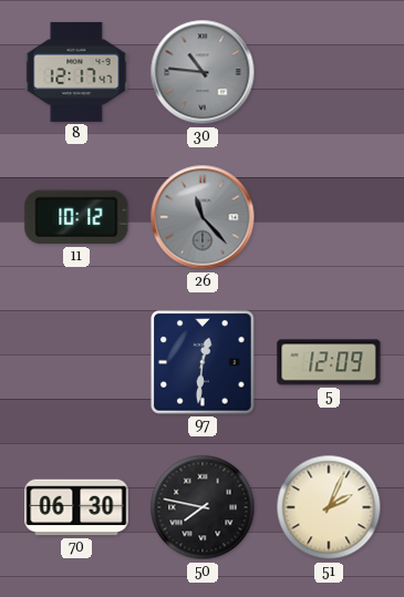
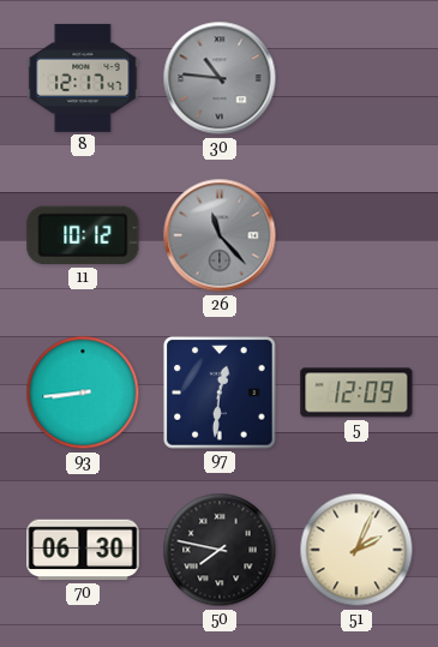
93: none -> 8:44 (83, 393)
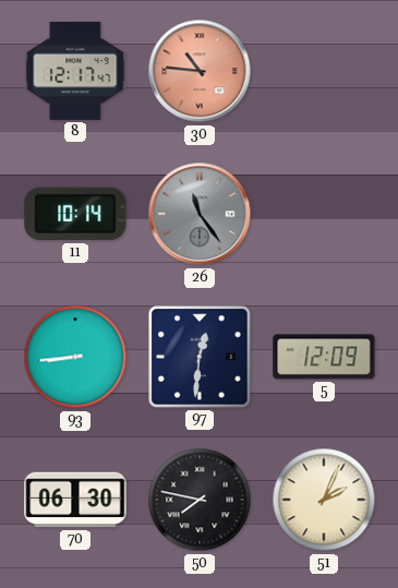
30 dial: grey -> salmon (200, 71)
11: 10:12 -> 10:14 (75, 214)
26: 11:23 -> 11:24 (200, 214)
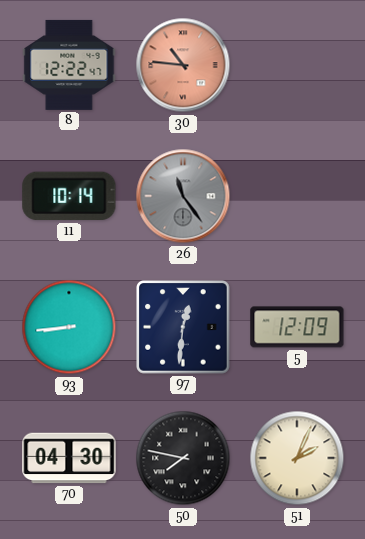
8: 12:17 -> 12:22 (69, 65)
70: 06:30 -> 04:30 (69, 458)
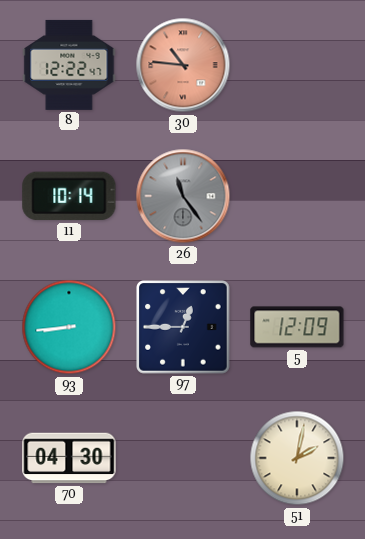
97: 12:31 -> 12:45 (184, 328)
50: 7:47 -> none (183, 458)
51: 2:04 -> 2:02 (297, 458)
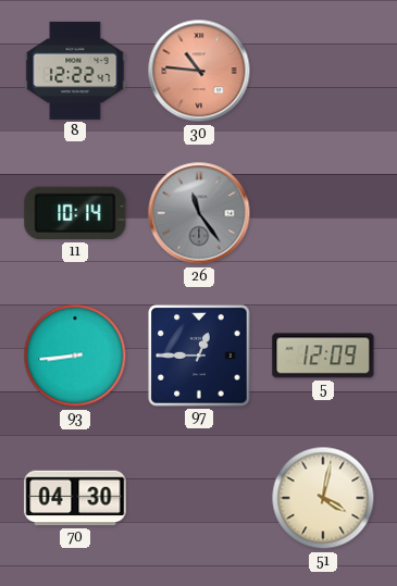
51: 2:02 -> 4:02 (323, 498)
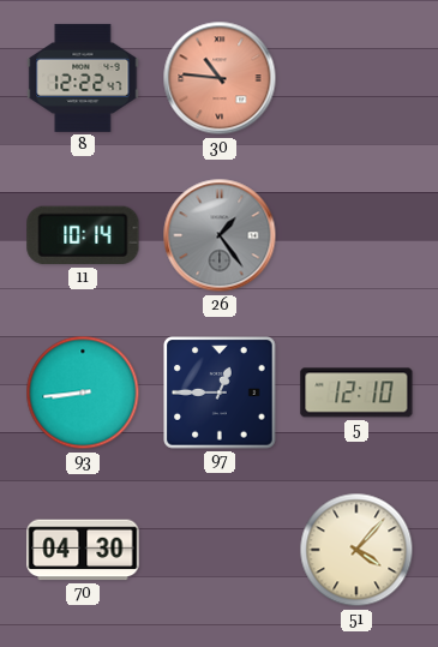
26: 11:24 -> 1:24 (220, 235)
5: 12:09 -> 12:10 (356, 393)
51: 4:02 -> 4:07 (356, 550)
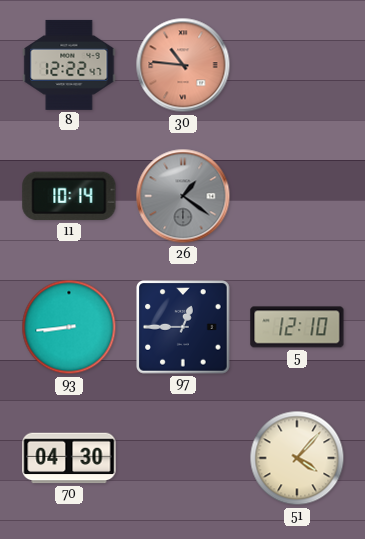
26: 1:24 -> 1:21 (183, 196)
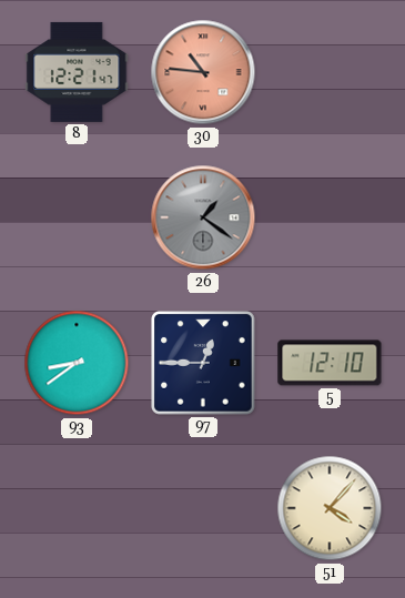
8: 12:22 -> 12:21 (77, 72)
11: 10:14 -> none (69, 196)
93: 8:44 -> 8:39 (77, 363)
70: 04:30 -> none (69, 458)
